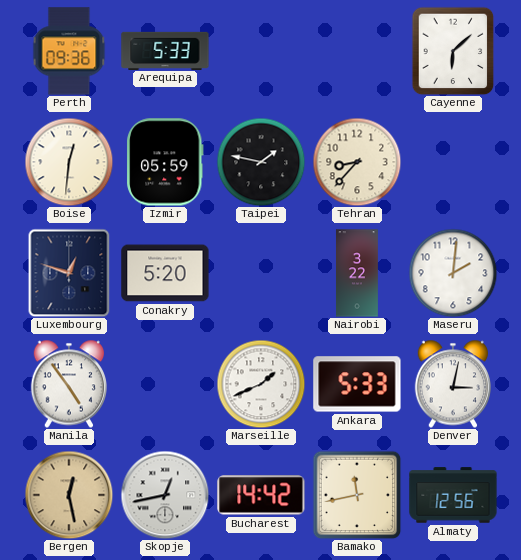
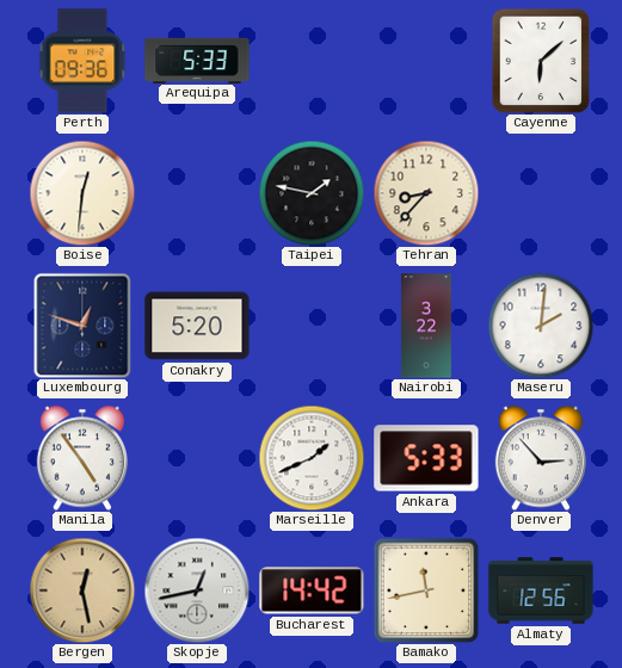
Izmir: 05:59 -> none (166, 162)
Denver: 3:02 -> 2:53 (540, 458)
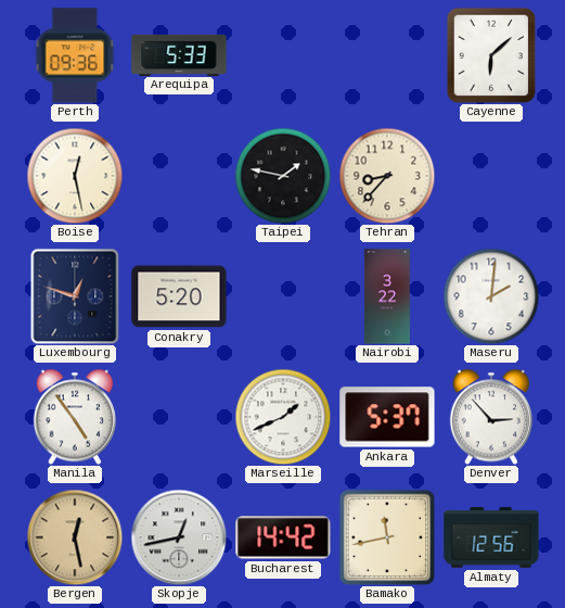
Boise: 12:31 -> 12:28 (75, 176)
Ankara: 5:33 -> 5:37 (387, 417)
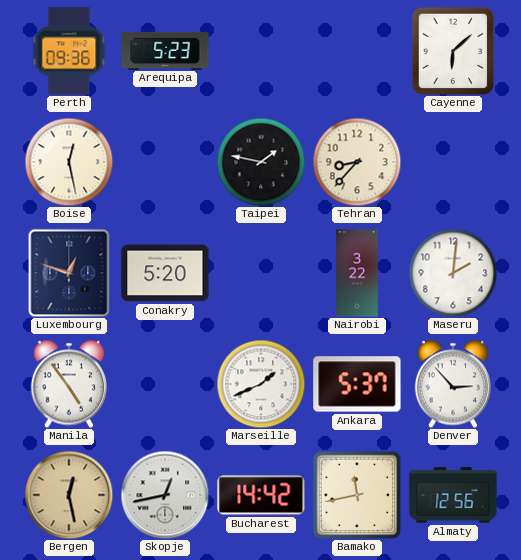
Arequipa: 5:33 -> 5:23 (165, 50)
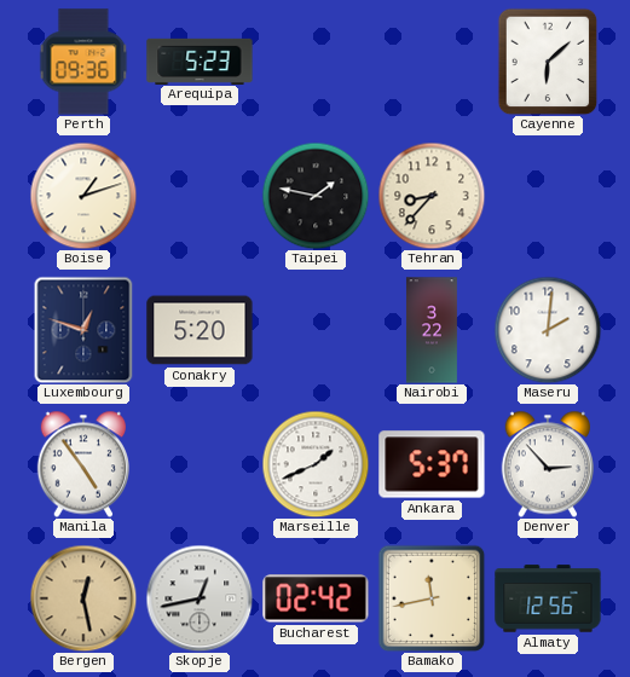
Boise: 12:28 -> 1:12 (83, 196)
Bucharest: 14:42 -> 02:42 (316, 598)
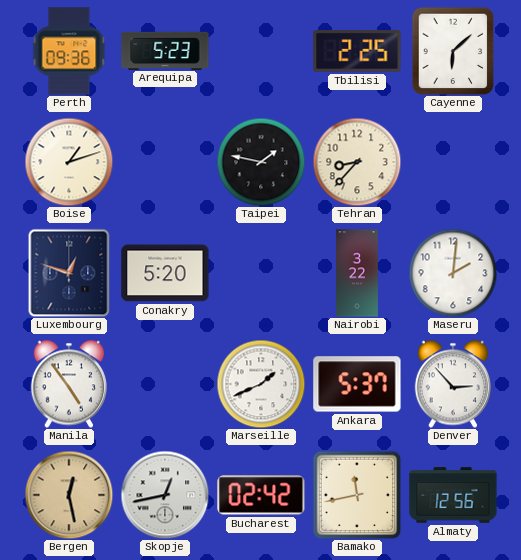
Tbilisi: none -> 2:25 (357, 51)
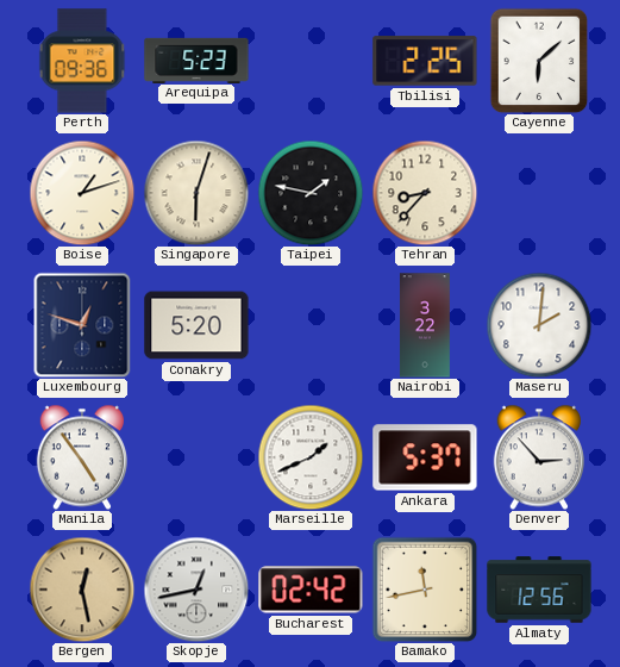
Singapore: none -> 6:03 (196, 193)
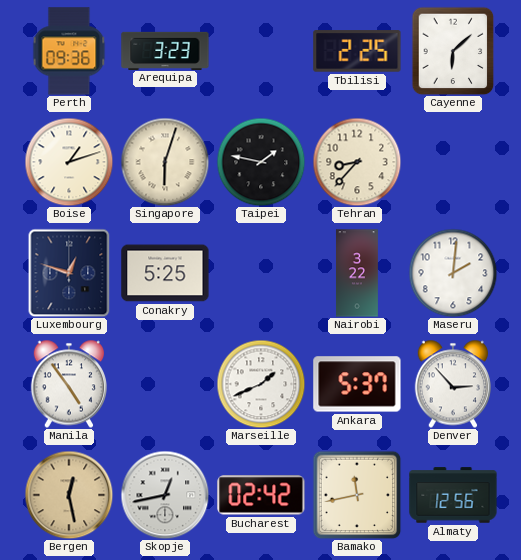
Arequipa: 5:23 -> 3:23 (165, 50)
Conakry: 5:20 -> 5:25 (165, 273)
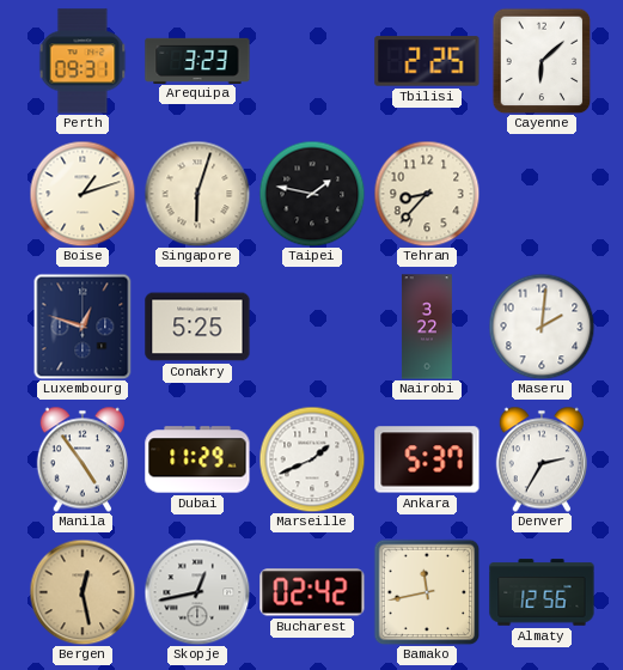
Perth: 09:36 -> 09:31 (83, 61)
Dubai: none -> 11:29 (197, 459)
Denver: 2:53 -> 2:35 (540, 459)
